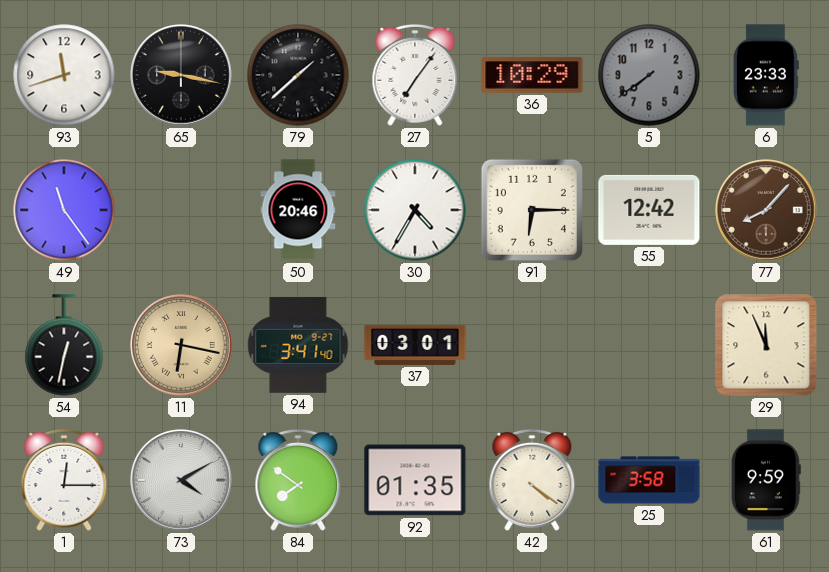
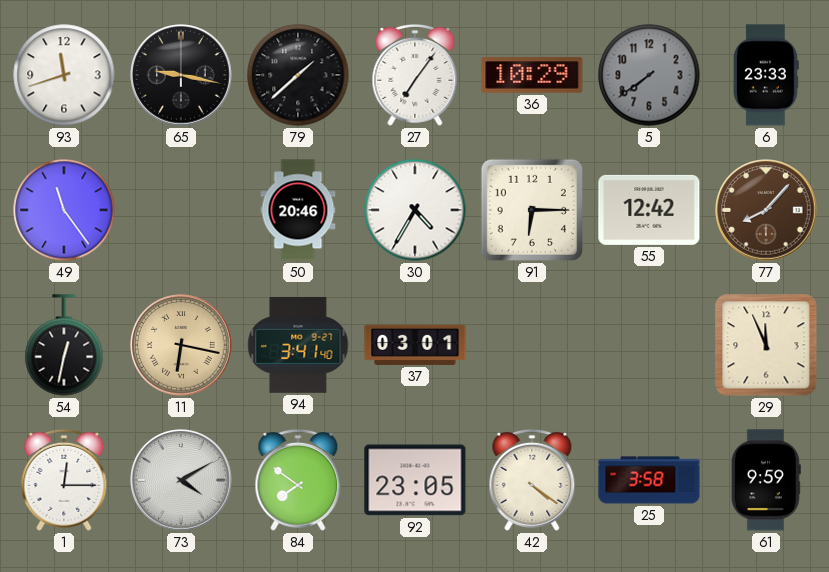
92: 01:35 -> 23:05 (415, 480)
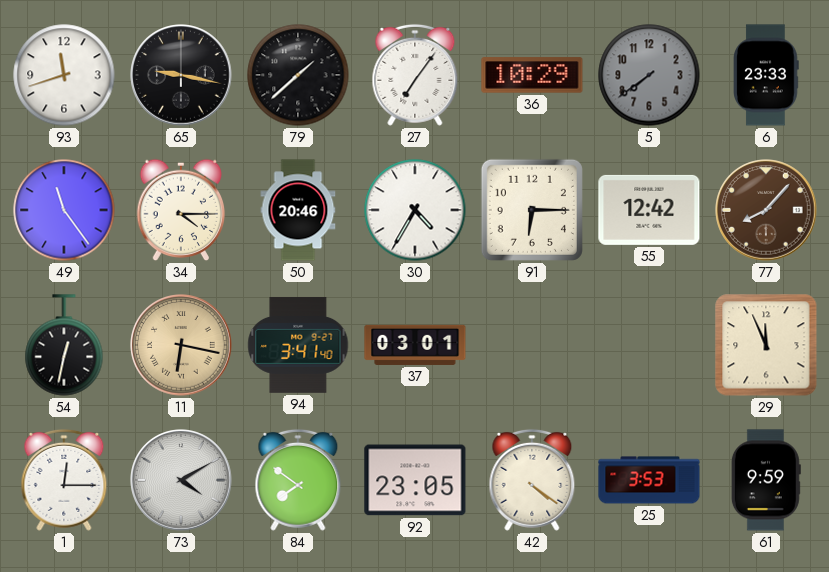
34: none -> 4:15 (181, 210)
25: 3:58 -> 3:53 (649, 480)
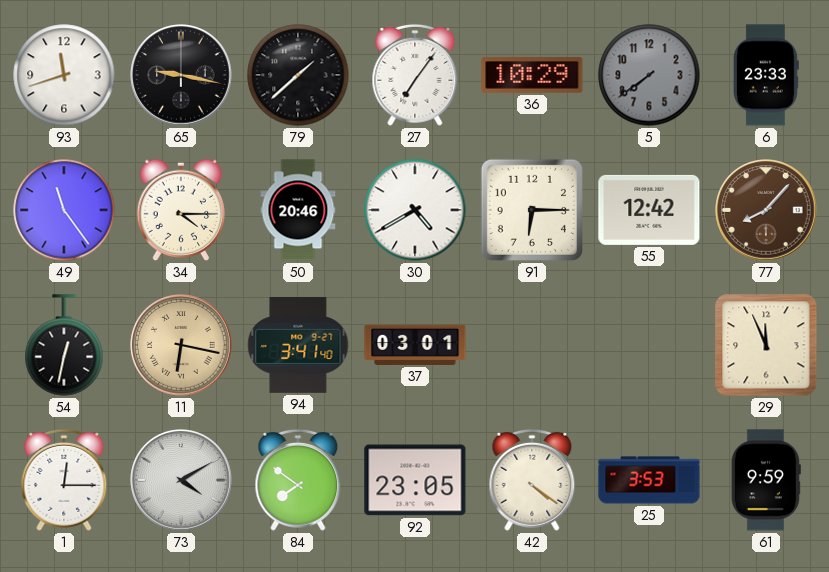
30: 4:35 -> 4:40 (415, 210)
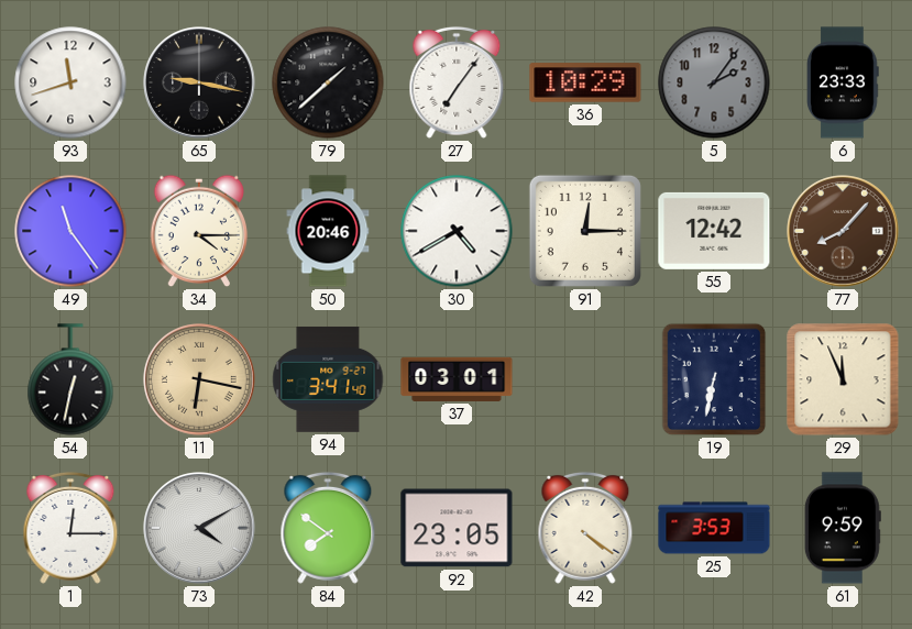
5: 7:39 -> 2:06 (714, 82)
91: 6:15 -> 12:15 (585, 231)
19: none -> 6:32 (714, 379)
